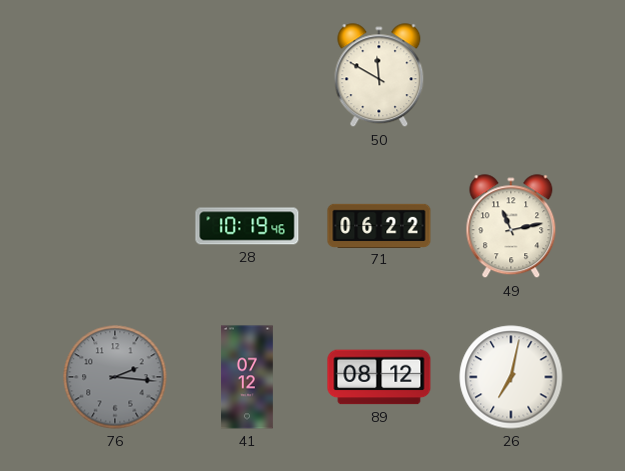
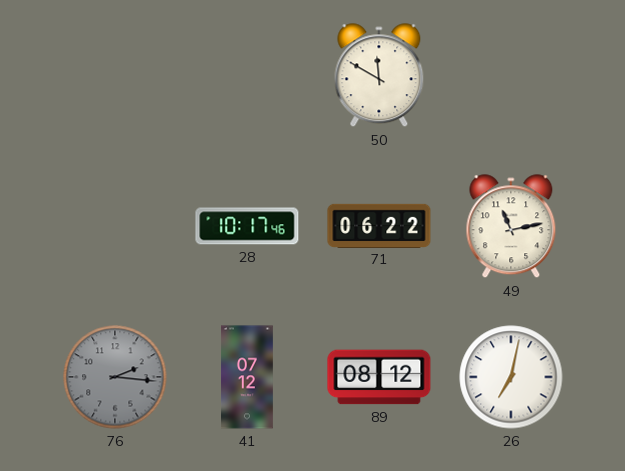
28: 10:19 -> 10:17 (247, 226)
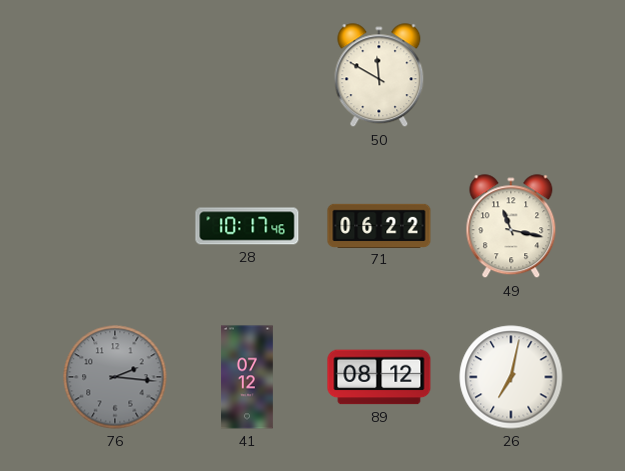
49: 11:13 -> 11:17 (511, 227)
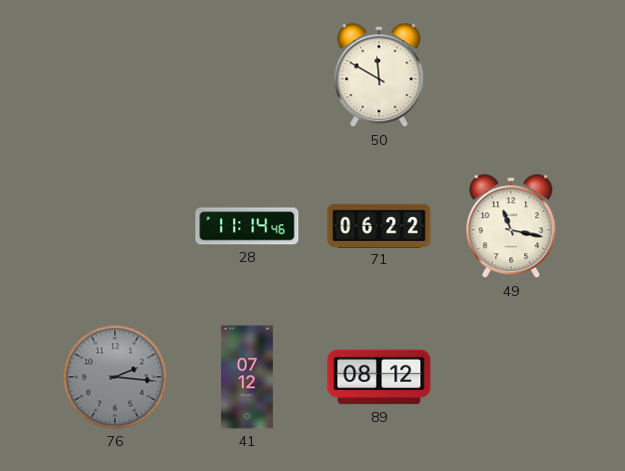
28: 10:17 -> 11:14 (247, 226)
26: 7:02 -> none (511, 377)
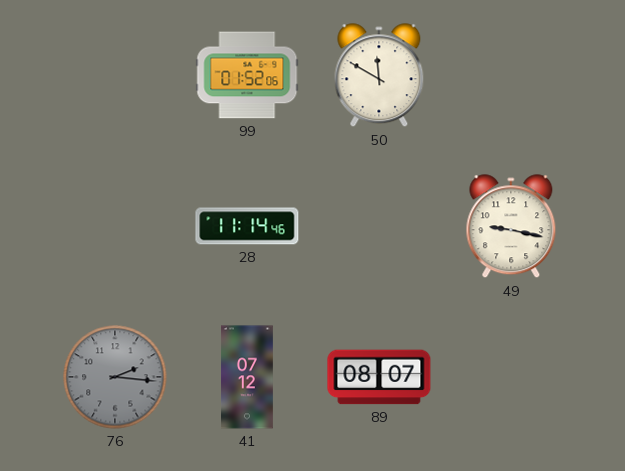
99: none -> 01:52 (247, 75)
71: 06:22 -> none (379, 225)
49: 11:17 -> 9:17 (511, 227)
89: 08:12 -> 08:07 (379, 377)
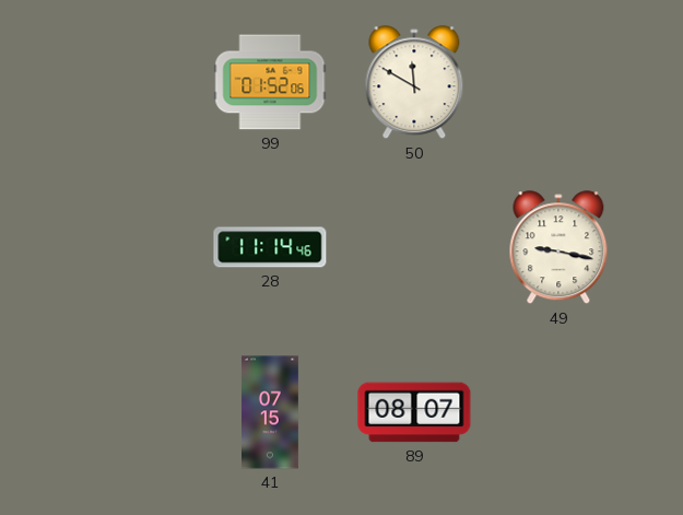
76: 2:16 -> none (115, 377)
41: 07:12 -> 07:15 (271, 412)
